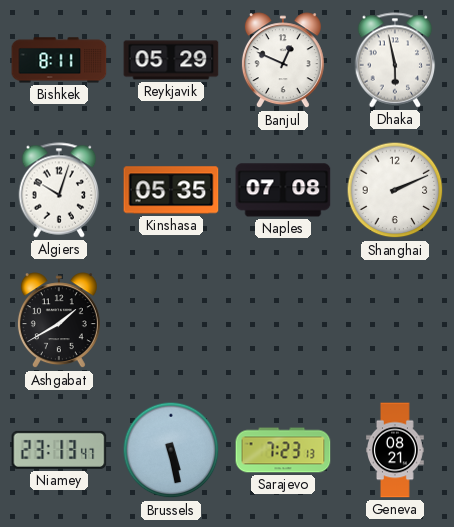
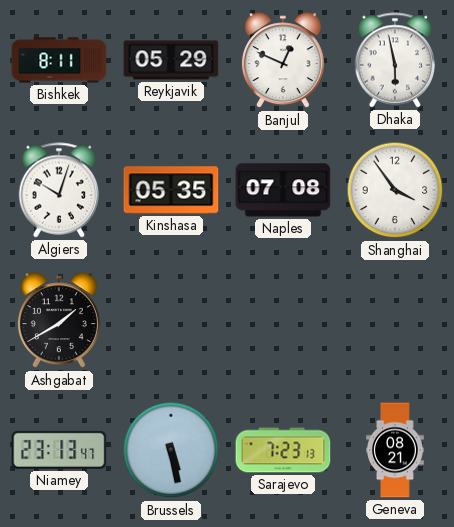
Shanghai: 2:11 -> 3:54 (395, 190)
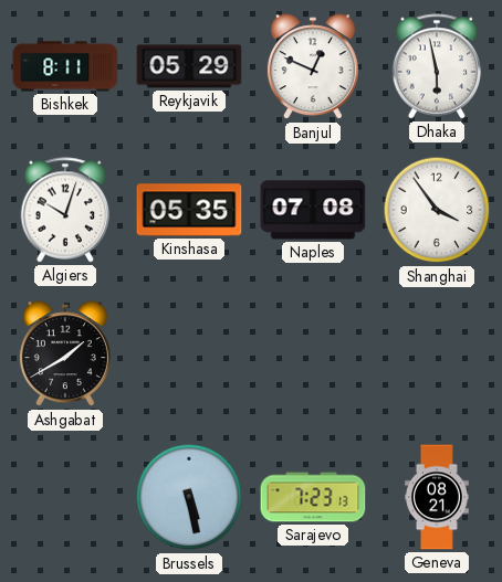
Niamey: 23:13 -> none (59, 450)
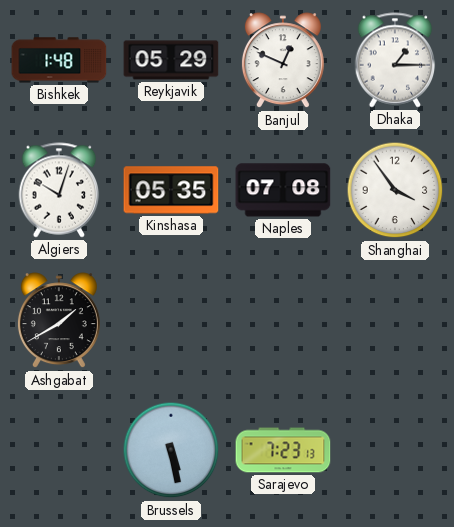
Bishkek: 8:11 -> 1:48 (59, 60)
Dhaka: 5:58 -> 1:15 (395, 60)
Geneva: 08:21 -> none (438, 497)
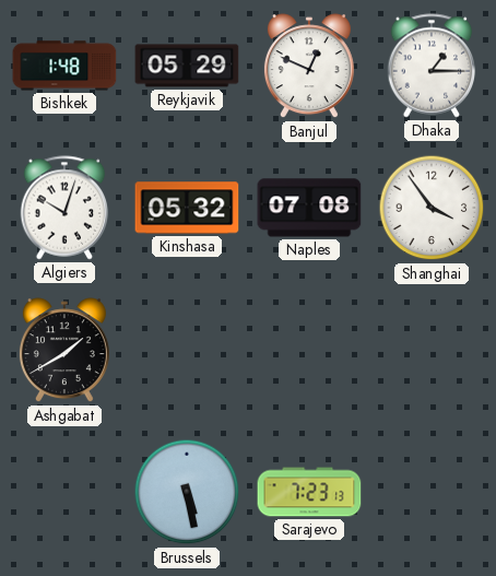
Kinshasa: 05:35 -> 05:32 (187, 208)
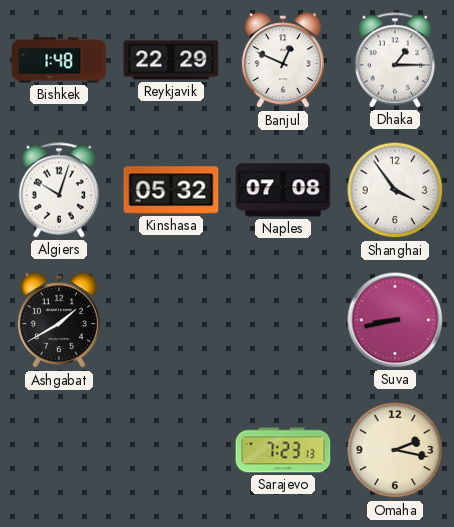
Reykjavik: 05:29 -> 22:29 (171, 60)
Suva: none -> 8:43 (395, 320)
Brussels: 5:28 -> none (187, 492)
Omaha: none -> 2:17 (395, 450)
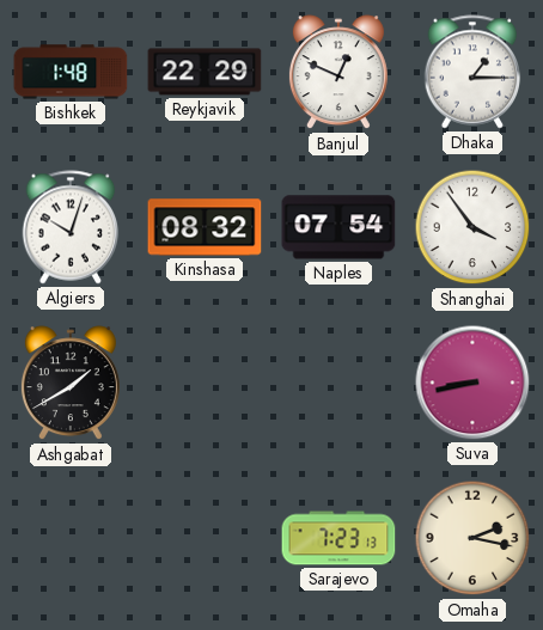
Kinshasa: 05:32 -> 08:32 (205, 227)
Naples: 07:08 -> 07:54 (338, 227)
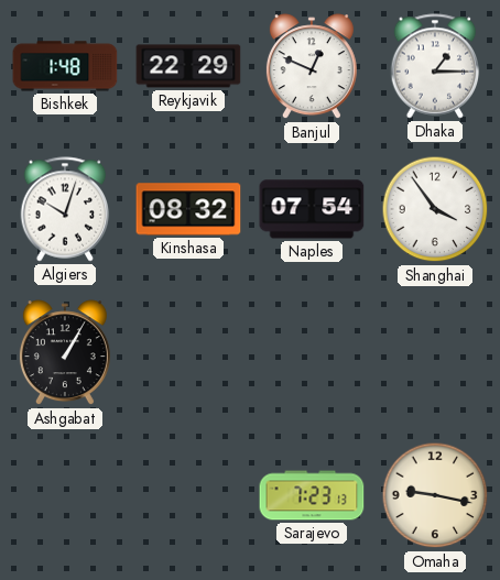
Ashgabat: 1:40 -> 1:05 (65, 353)
Suva: 8:43 -> none (472, 383)
Omaha: 2:17 -> 9:17 (435, 495)
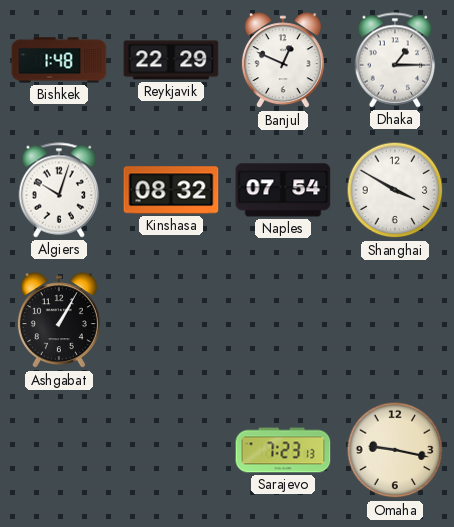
Shanghai: 3:54 -> 3:50 (395, 190)
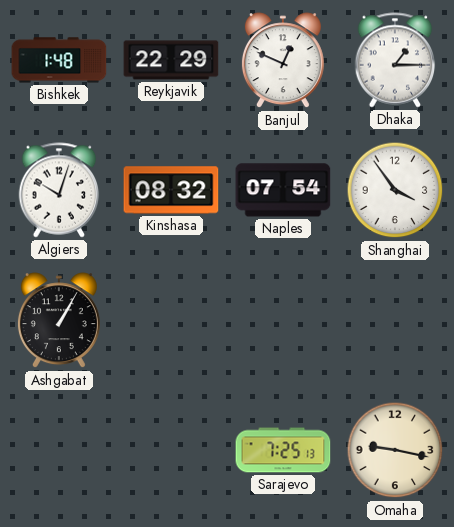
Shanghai: 3:50 -> 3:54 (395, 190)
Sarajevo: 7:23 -> 7:25 (283, 450)
